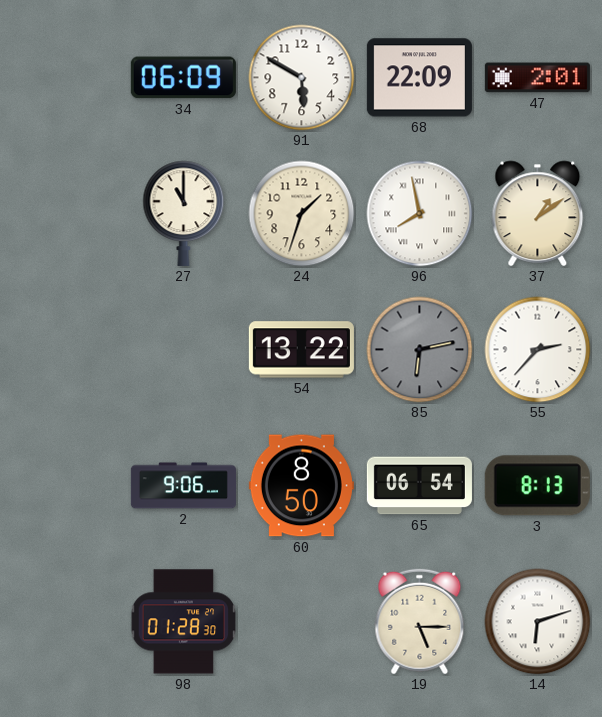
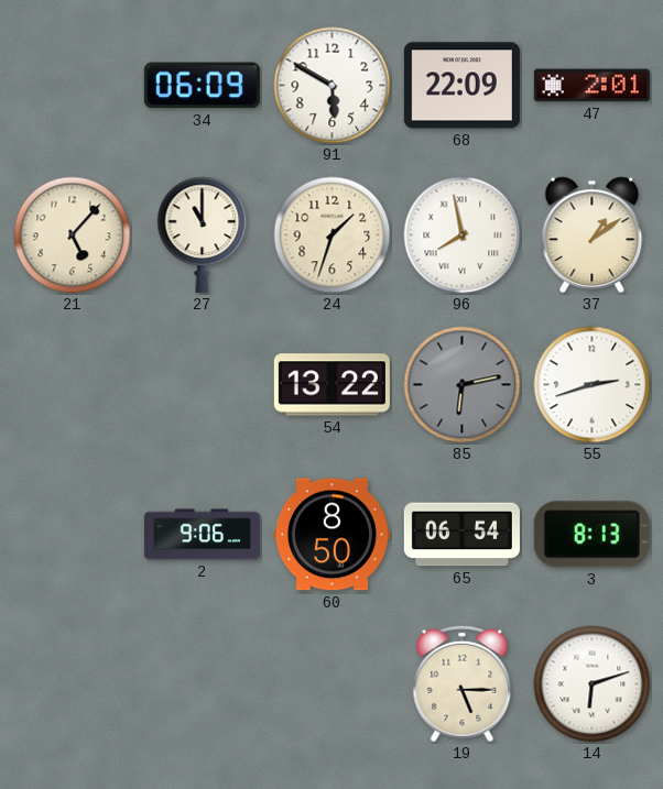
21: none -> 5:07 (73, 235)
55: 2:37 -> 2:42 (593, 385)
98: 01:28 -> none (184, 622)
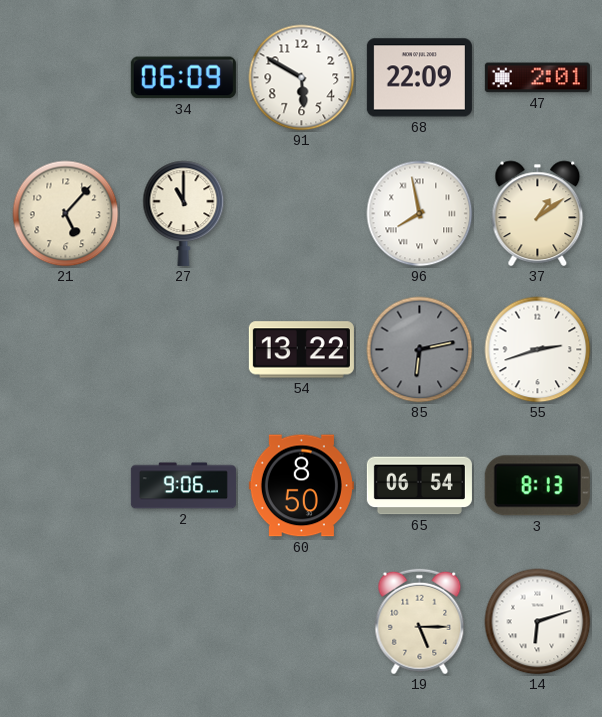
24: 1:33 -> none (333, 235)
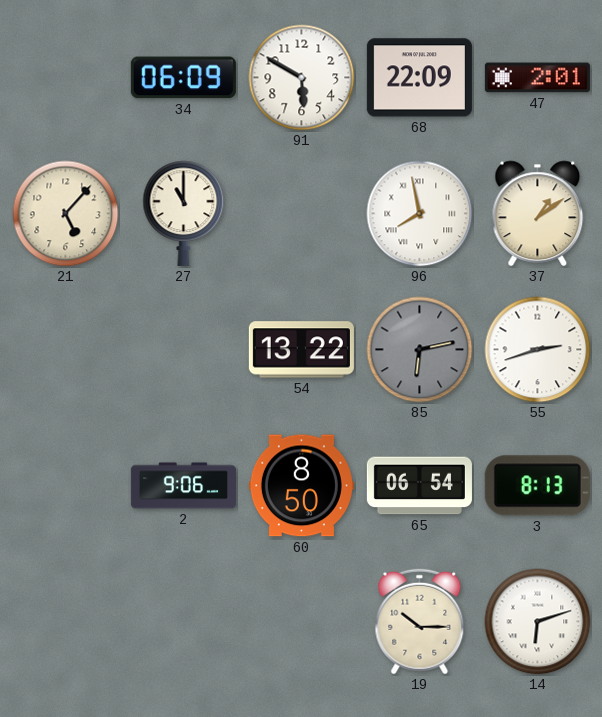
19: 5:15 -> 10:15 (420, 622)
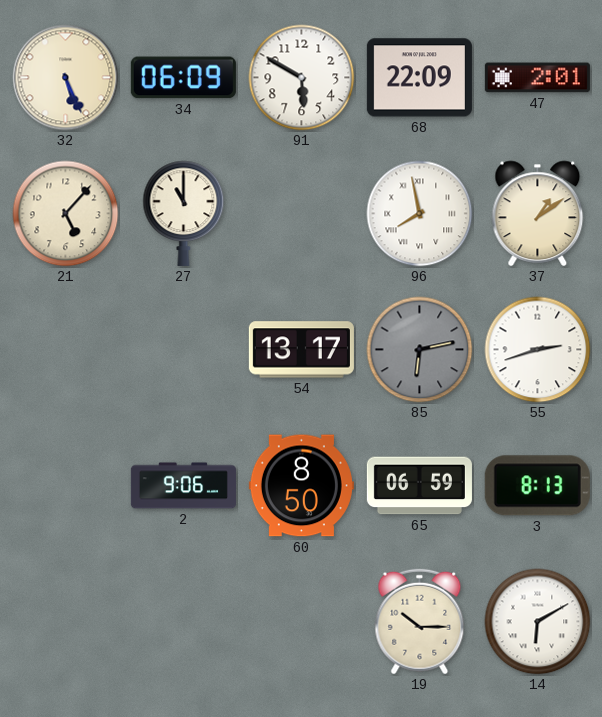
32: none -> 5:26 (66, 78)
54: 13:22 -> 13:17 (301, 350)
65: 06:54 -> 06:59 (419, 486)
14: 6:12 -> 6:10 (538, 622)
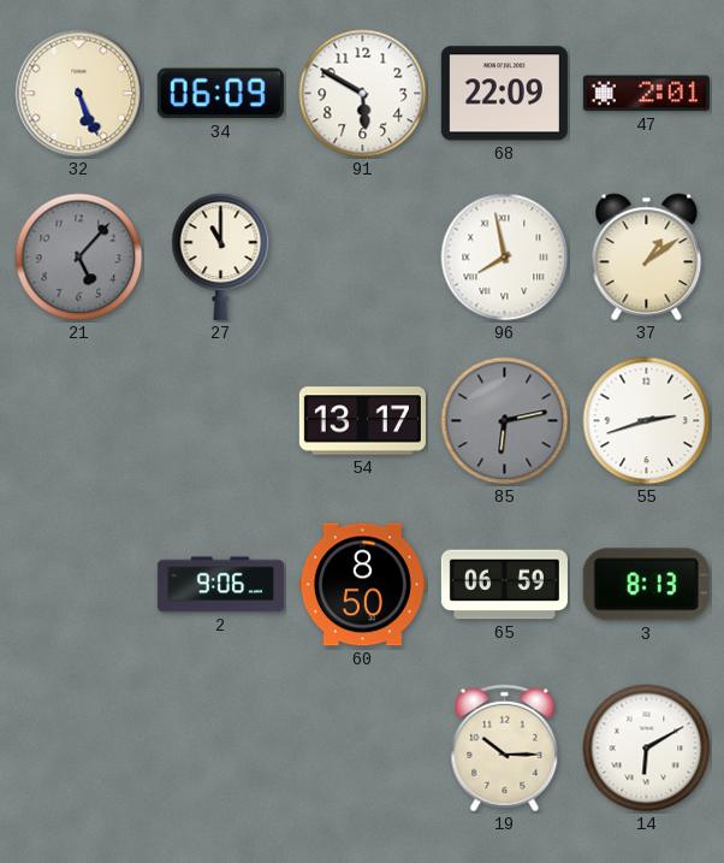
21 dial: cream -> grey (79, 258)
